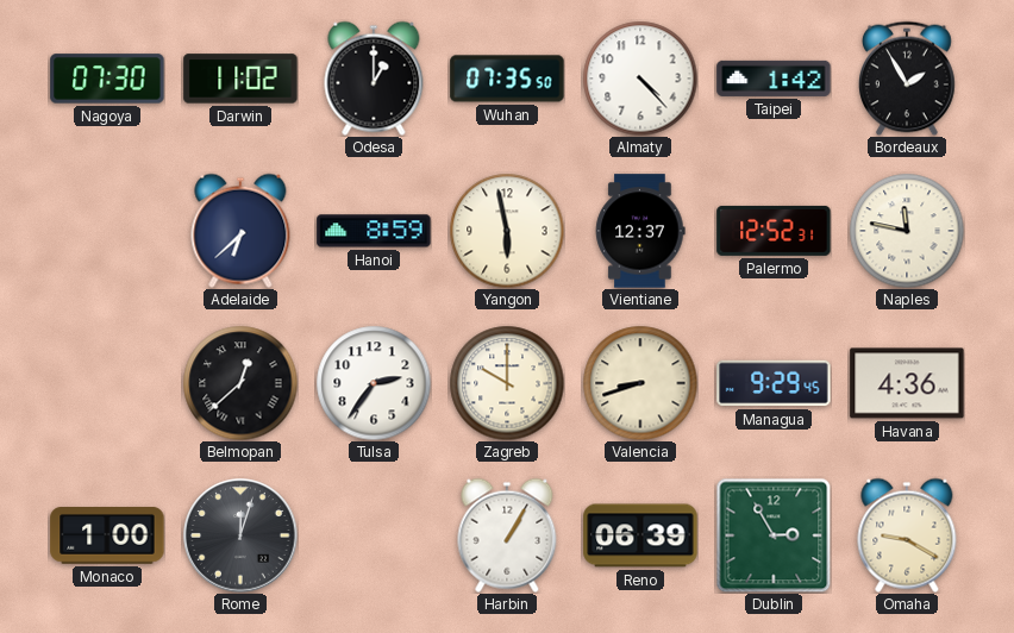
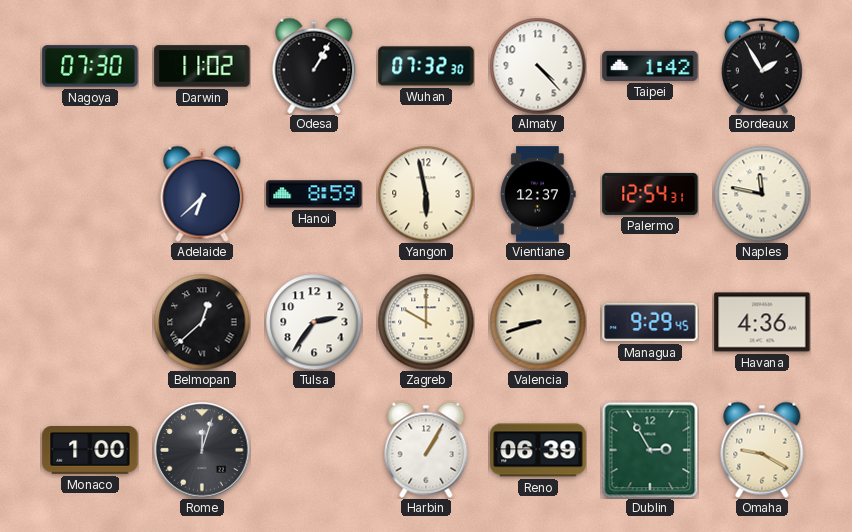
Odesa: 1:00 -> 1:05 (314, 66)
Wuhan: 07:35 -> 07:32 (426, 66)
Palermo: 12:52 -> 12:54 (650, 194)
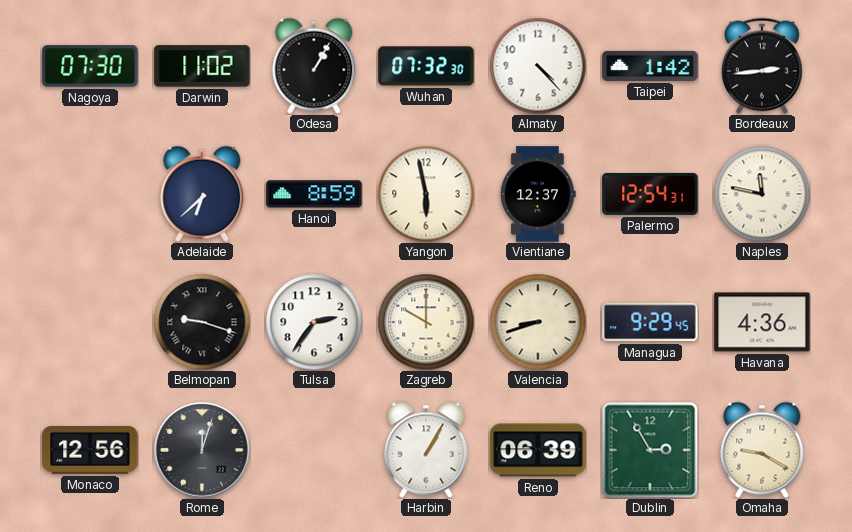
Bordeaux: 1:55 -> 2:44 (763, 66)
Belmopan: 12:38 -> 9:18 (202, 322)
Monaco: 1:00 -> 12:56 (90, 451)
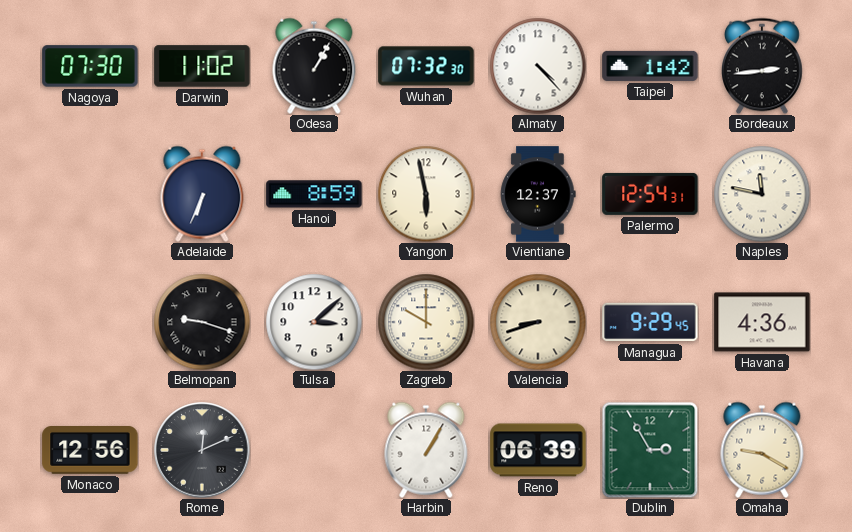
Adelaide: 6:38 -> 6:34 (202, 194)
Tulsa: 2:36 -> 3:08 (314, 322)
Rome: 12:03 -> 12:11 (202, 450)
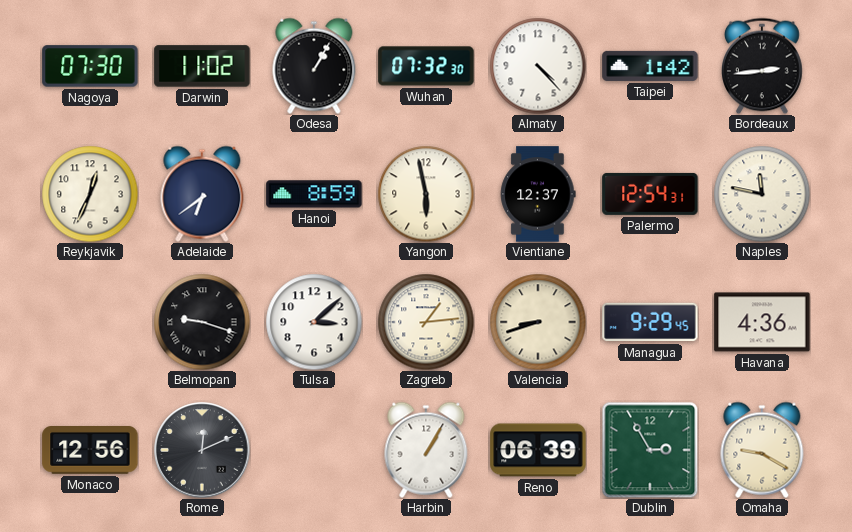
Reykjavik: none -> 12:34 (90, 194)
Adelaide: 6:34 -> 6:39 (202, 194)
Zagreb: 10:00 -> 1:14 (426, 322)
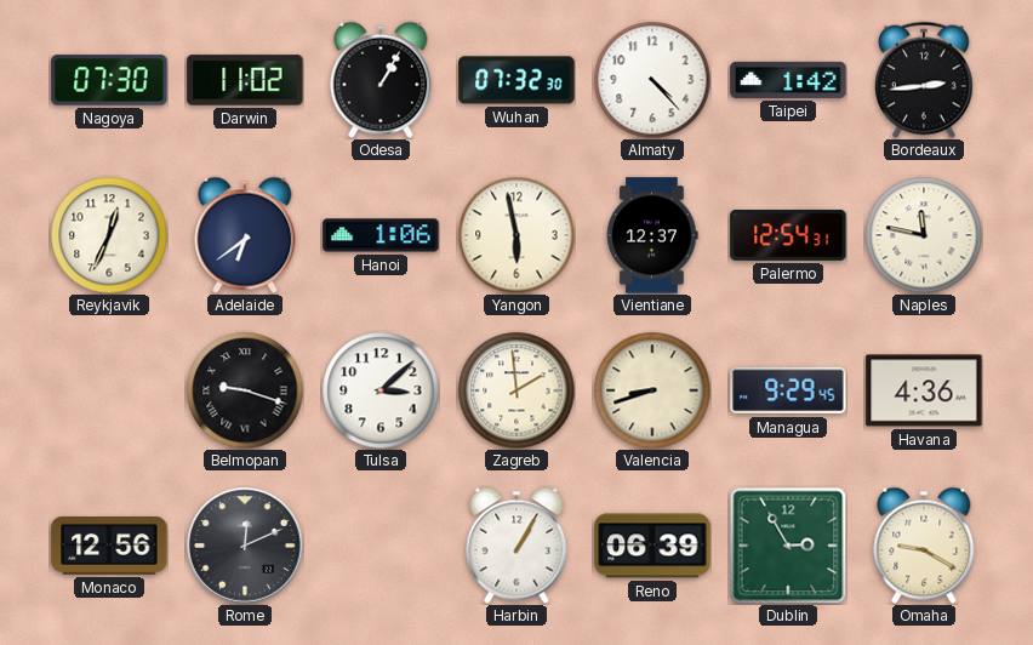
Hanoi: 8:59 -> 1:06 (381, 235)
Zagreb: 1:14 -> 1:59 (516, 390)
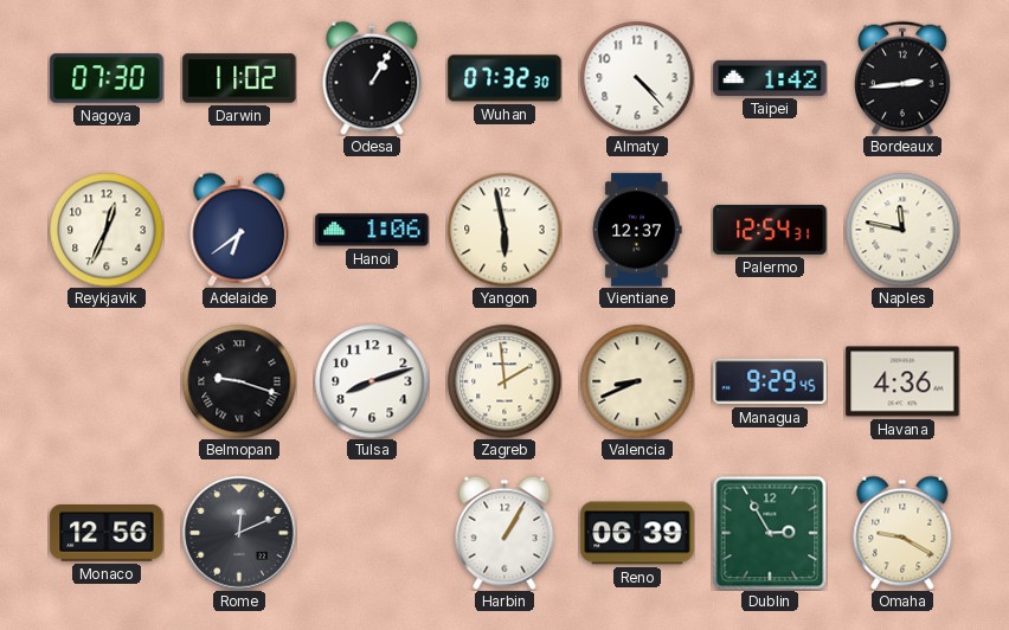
Tulsa: 3:08 -> 8:12 (372, 381)
Valencia: 8:42 -> 8:41 (637, 381)
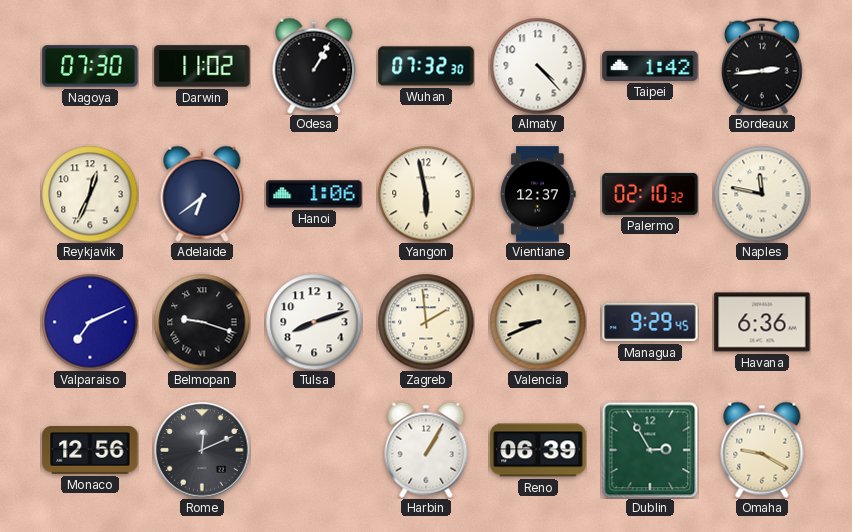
Palermo: 12:54 -> 02:10 (650, 194)
Valparaiso: none -> 7:11 (90, 322)
Havana: 4:36 -> 6:36 (762, 322)
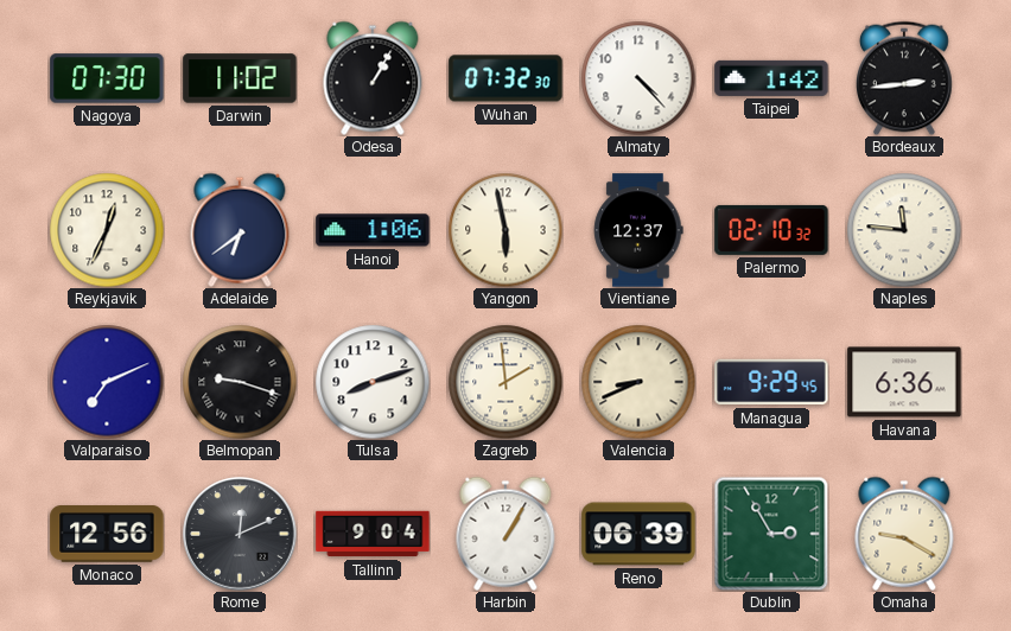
Naples: 11:47 -> 11:46 (904, 230)
Tallinn: none -> 9:04 (373, 534)
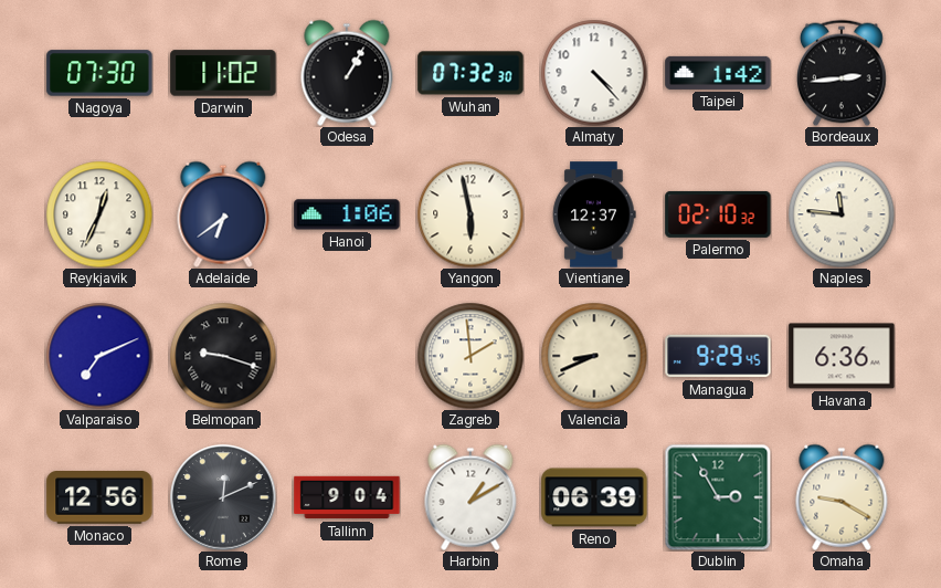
Tulsa: 8:12 -> none (373, 382)
Harbin: 1:05 -> 1:10 (470, 497)
